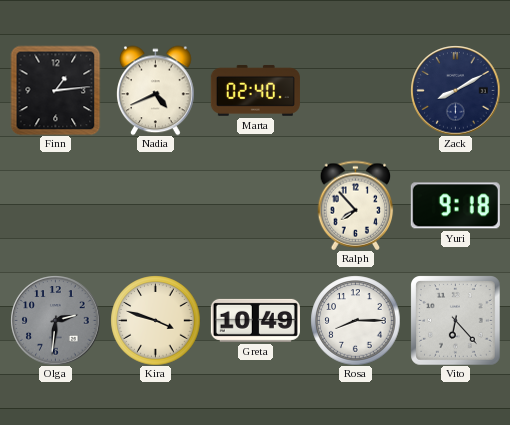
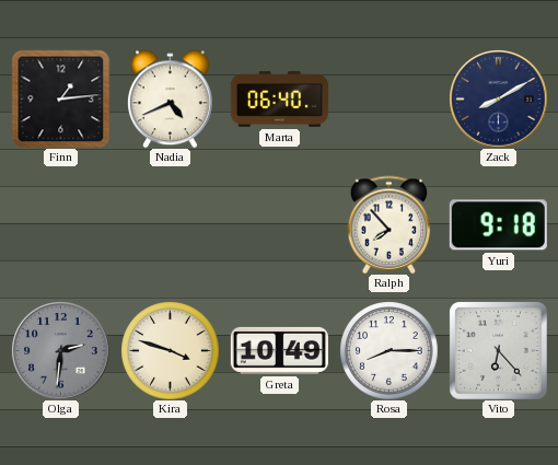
Marta: 02:40 -> 06:40 (279, 98)
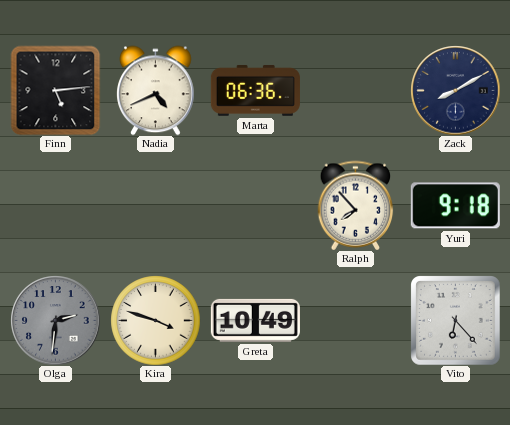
Finn: 1:14 -> 5:14 (55, 90)
Marta: 06:40 -> 06:36 (255, 90)
Rosa: 8:15 -> none (388, 350)
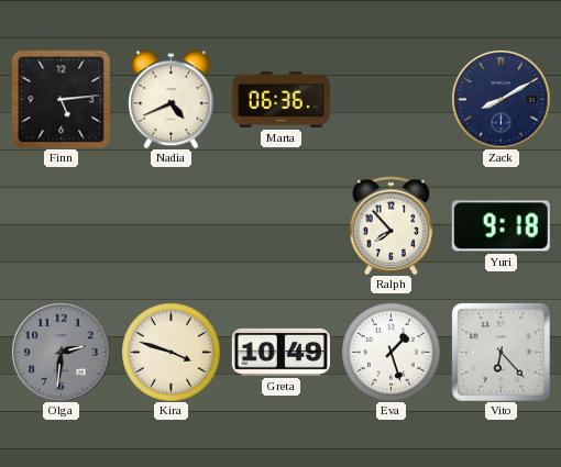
Eva: none -> 1:27 (391, 352)
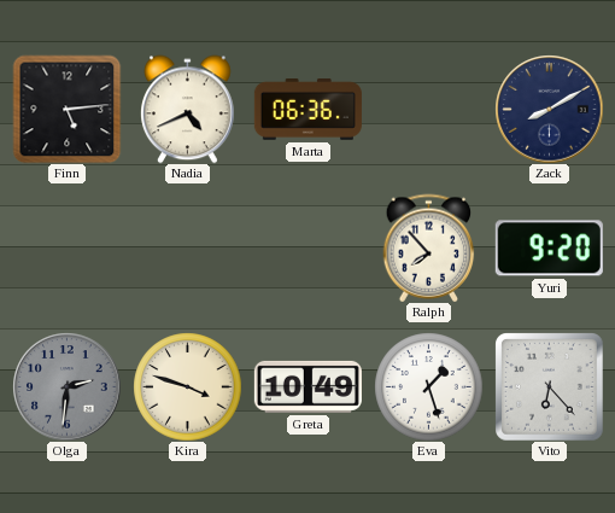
Yuri: 9:18 -> 9:20 (549, 249)
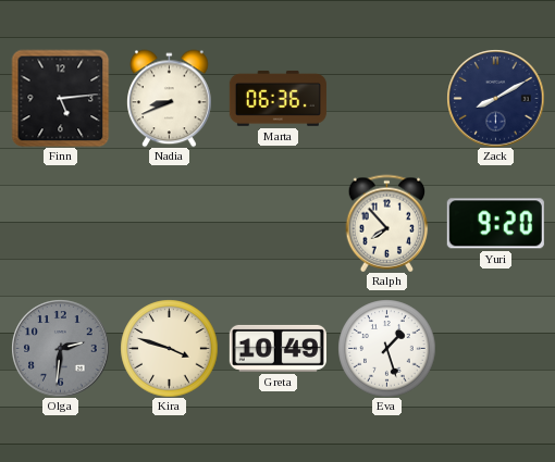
Nadia: 4:41 -> 8:41 (170, 98)
Vito: 6:23 -> none (550, 387)
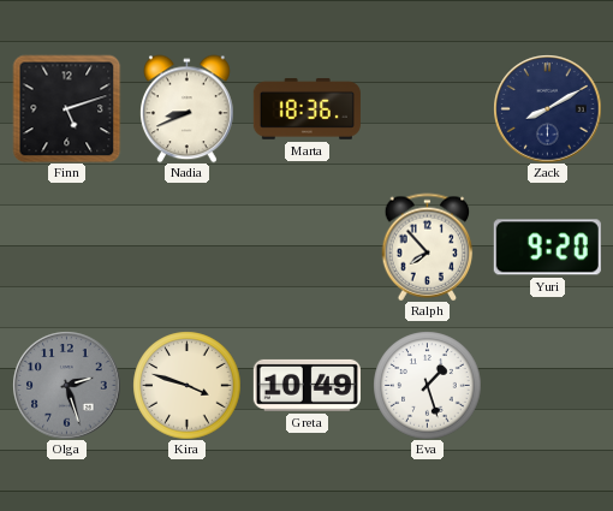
Finn: 5:14 -> 5:12 (66, 108)
Marta: 06:36 -> 18:36 (306, 108)
Olga: 2:31 -> 2:27 (66, 385)
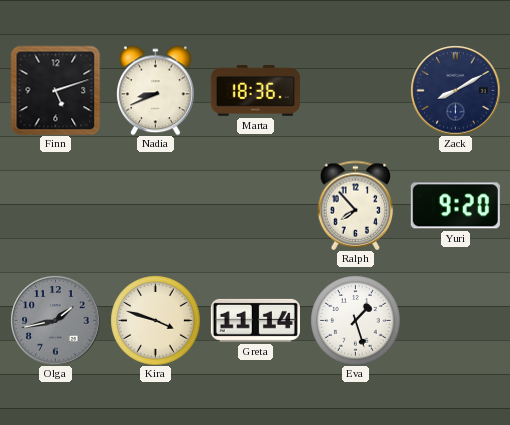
Olga: 2:27 -> 1:43 (55, 320)
Greta: 10:49 -> 11:14 (255, 320)
